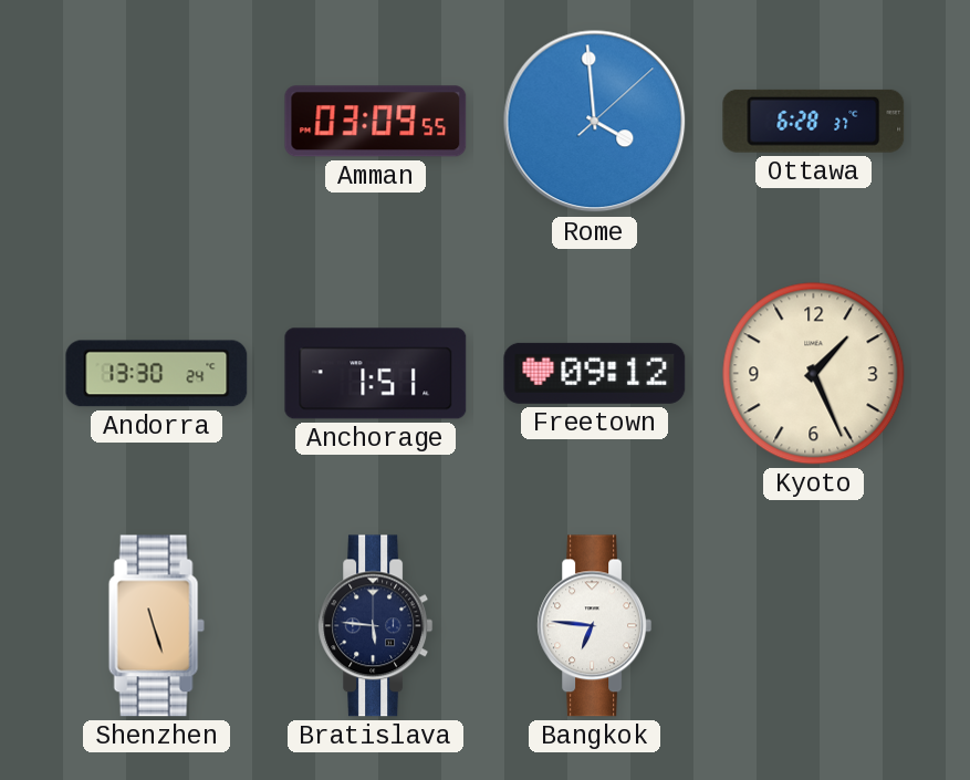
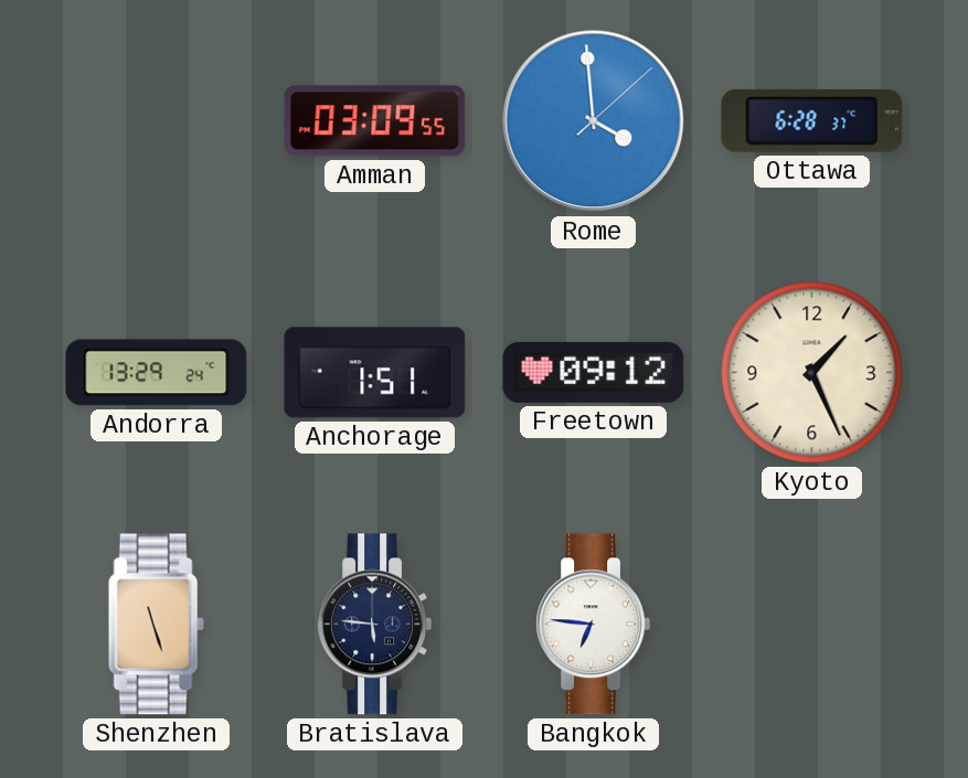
Andorra: 13:30 -> 13:29 (157, 373)
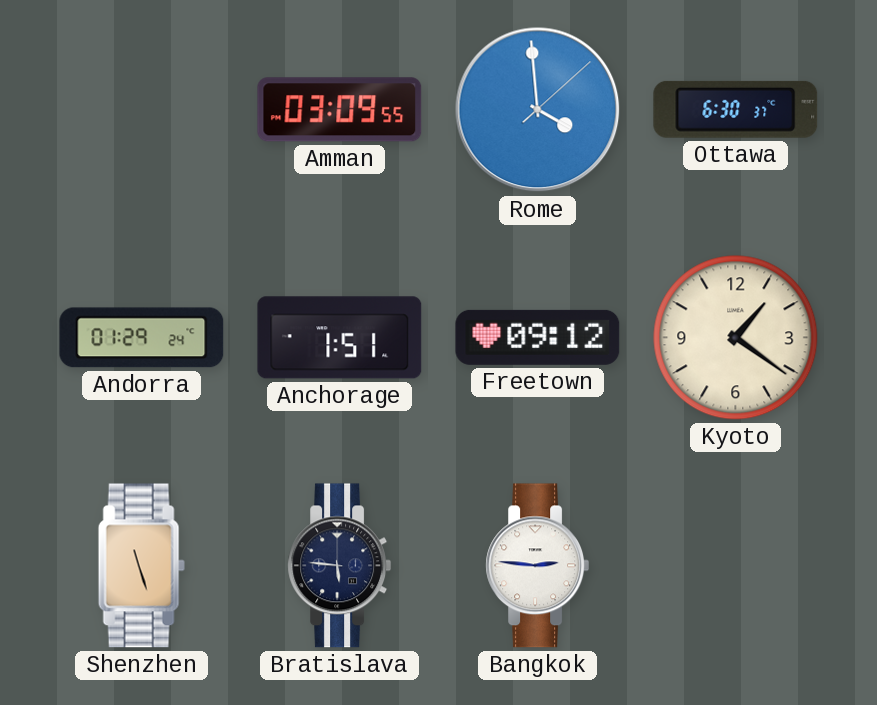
Ottawa: 6:28 -> 6:30 (736, 109)
Andorra: 13:29 -> 01:29 (142, 338)
Kyoto: 1:26 -> 1:21 (736, 338)
Bangkok: 6:46 -> 2:46 (538, 566)
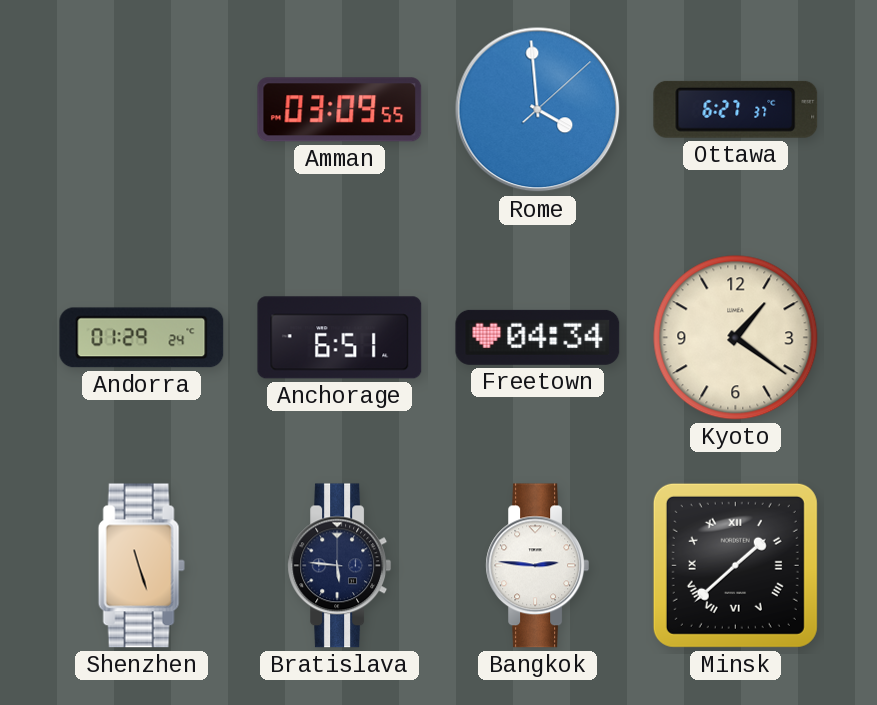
Ottawa: 6:30 -> 6:27 (736, 109)
Anchorage: 1:51 -> 6:51 (340, 338)
Freetown: 09:12 -> 04:34 (538, 337)
Minsk: none -> 1:38 (735, 565)
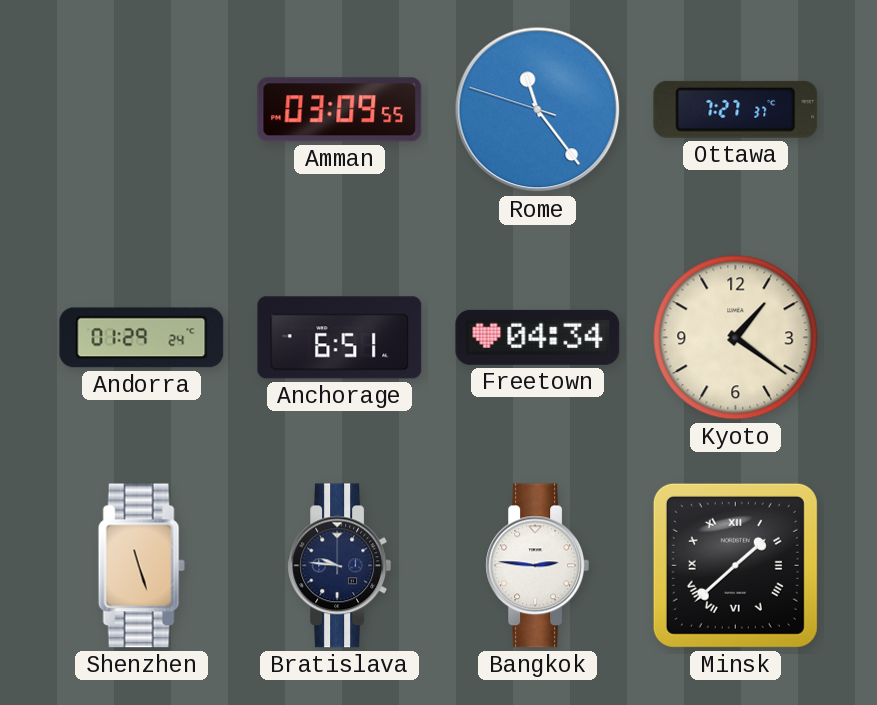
Rome: 3:59 -> 11:23 (538, 110)
Ottawa: 6:27 -> 7:27 (736, 109)
Bratislava: 5:46 -> 9:46 (340, 566)
